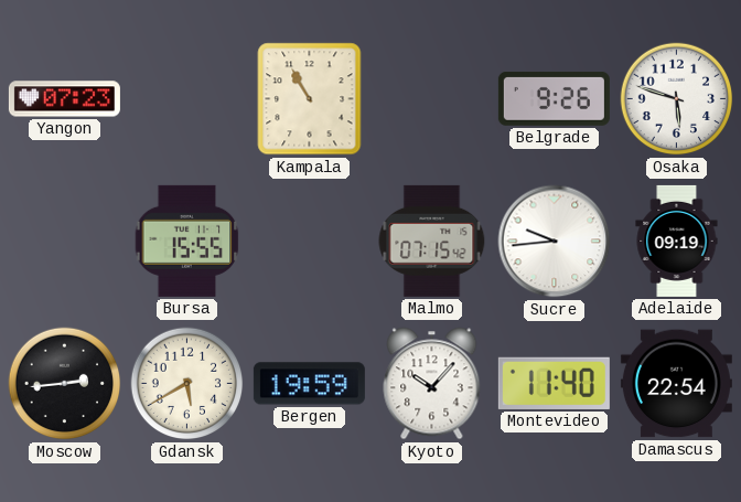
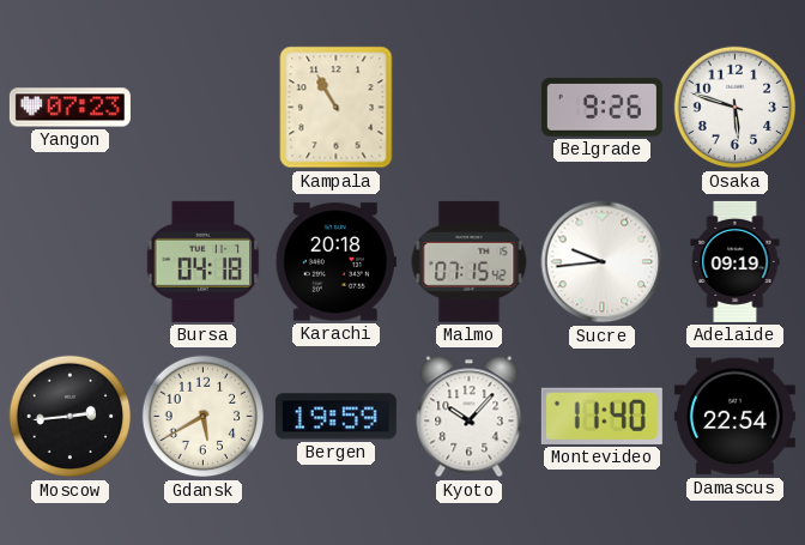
Bursa: 15:55 -> 04:18 (204, 261)
Karachi: none -> 20:18 (335, 262)
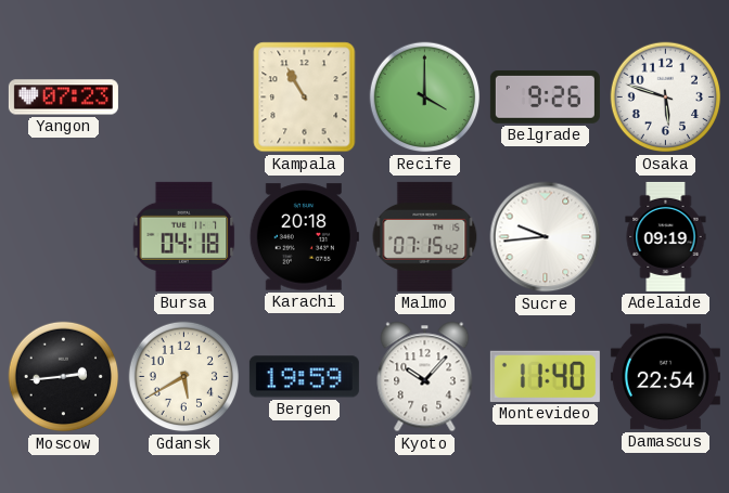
Recife: none -> 4:00 (425, 98)
